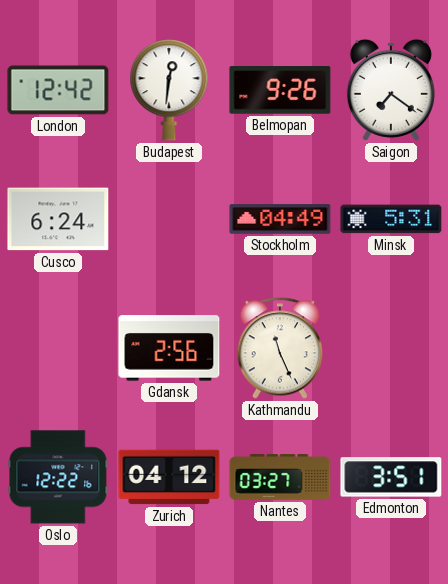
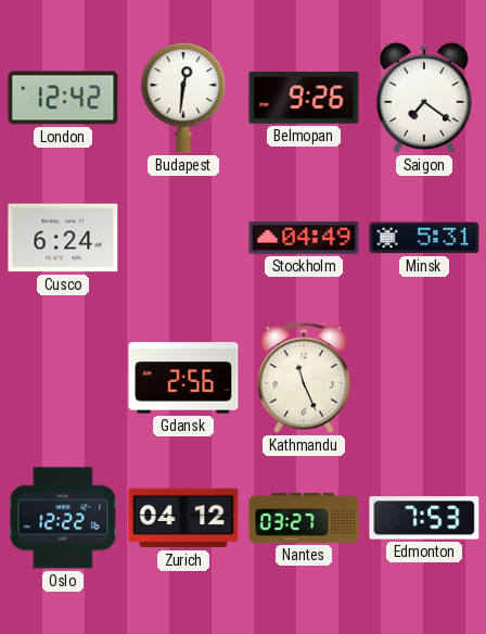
Edmonton: 3:51 -> 7:53 (424, 518)
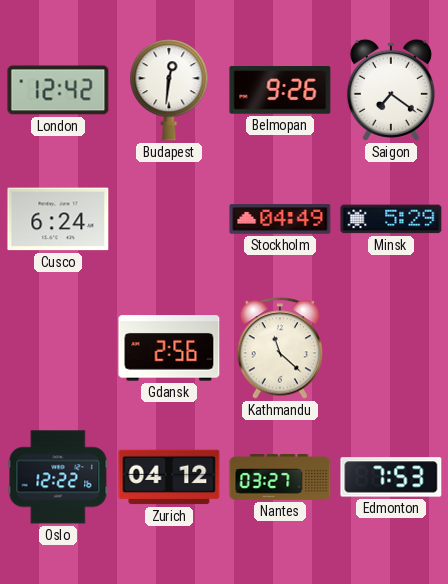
Minsk: 5:31 -> 5:29 (391, 219)
Kathmandu: 11:26 -> 11:22 (280, 348)
